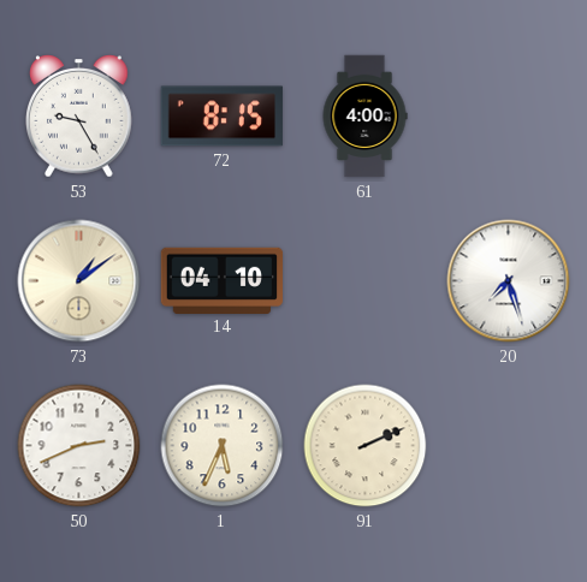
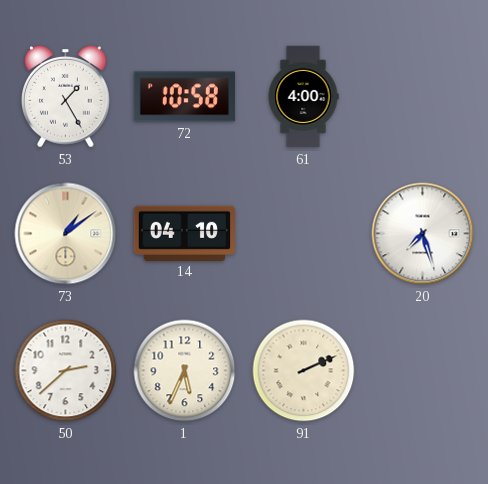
53: 9:25 -> 1:25 (66, 97)
72: 8:15 -> 10:58 (184, 97)
50: 2:41 -> 2:38 (66, 371)
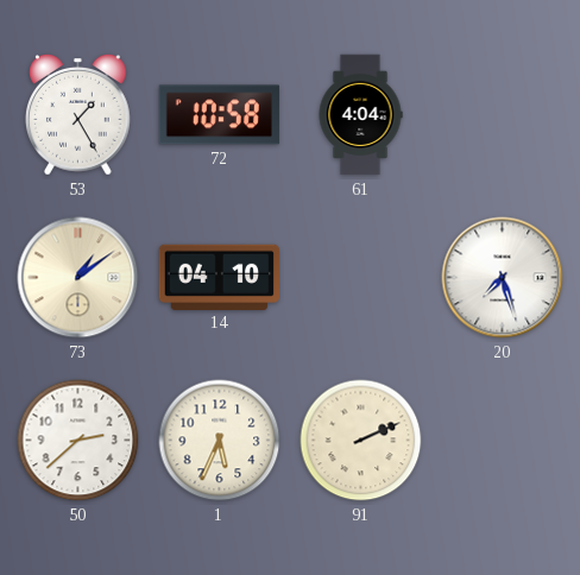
61: 4:00 -> 4:04 (360, 115)
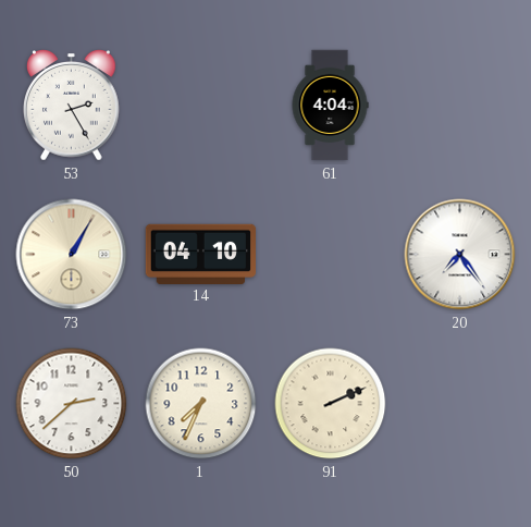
53: 1:25 -> 2:25 (72, 106)
72: 10:58 -> none (219, 115)
73: 1:09 -> 1:05 (72, 255)
20: 7:27 -> 7:24 (460, 255)
1: 5:34 -> 7:34 (201, 404)
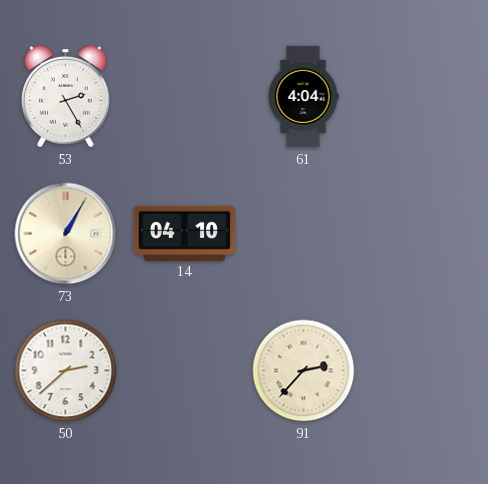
20: 7:24 -> none (460, 255)
1: 7:34 -> none (201, 404)
91: 2:11 -> 2:37 (304, 371)
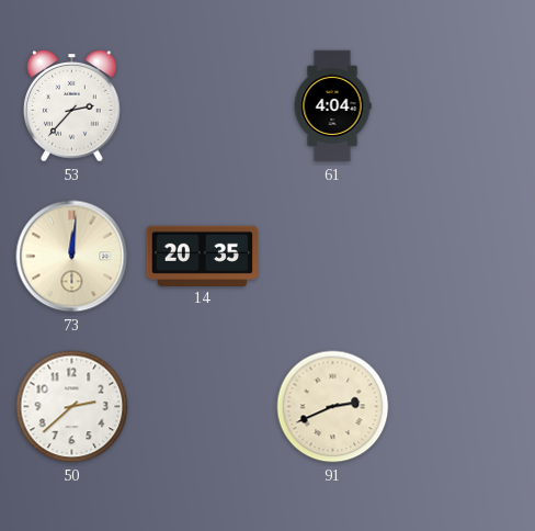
53: 2:25 -> 2:37 (72, 106)
73: 1:05 -> 12:01 (72, 257)
14: 04:10 -> 20:35 (203, 256)
91: 2:37 -> 2:41 (333, 407)
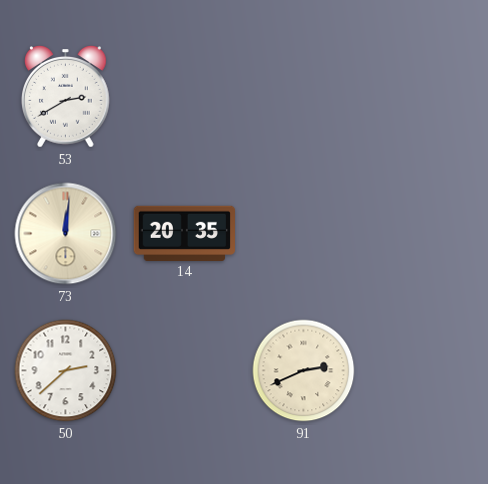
53: 2:37 -> 2:40 (66, 97)
61: 4:04 -> none (332, 106)
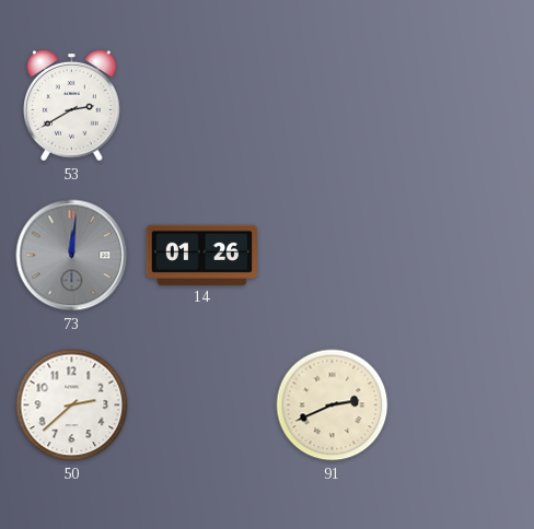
73 dial: cream -> grey (72, 256)
14: 20:35 -> 01:26 (202, 255)
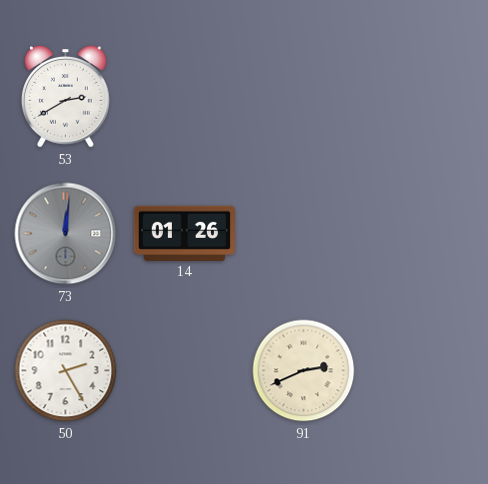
50: 2:38 -> 2:25 (66, 371)
